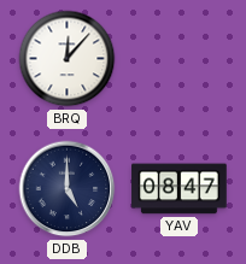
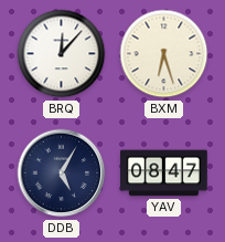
BXM: none -> 6:27 (164, 54)
DDB: 5:00 -> 5:05 (62, 173)
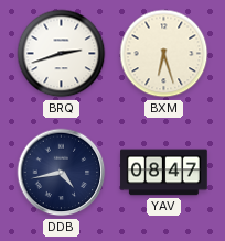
BRQ: 12:07 -> 2:42 (62, 54)
DDB: 5:05 -> 4:43 (62, 173)
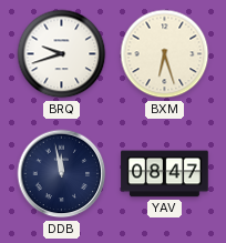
BRQ: 2:42 -> 9:42 (62, 54)
DDB: 4:43 -> 11:58 (62, 174)
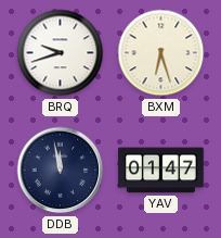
YAV: 08:47 -> 01:47 (161, 171)
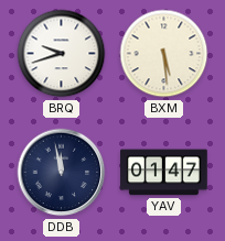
BXM: 6:27 -> 5:29 (164, 54)
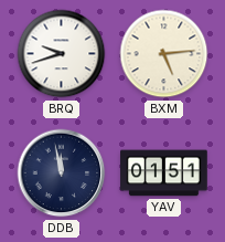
BXM: 5:29 -> 5:14 (164, 54)
YAV: 01:47 -> 01:51 (164, 173)
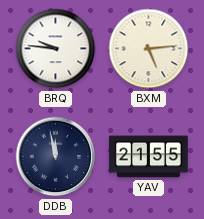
BRQ: 9:42 -> 9:46 (56, 49)
YAV: 01:51 -> 21:55 (149, 157)
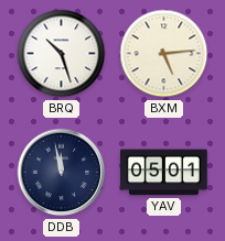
BRQ: 9:46 -> 10:27 (62, 54)
YAV: 21:55 -> 05:01 (164, 173)
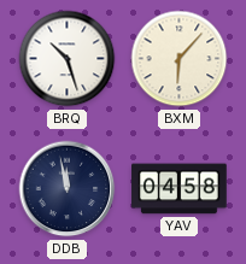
BXM: 5:14 -> 6:07 (180, 59)
YAV: 05:01 -> 04:58 (180, 189)
